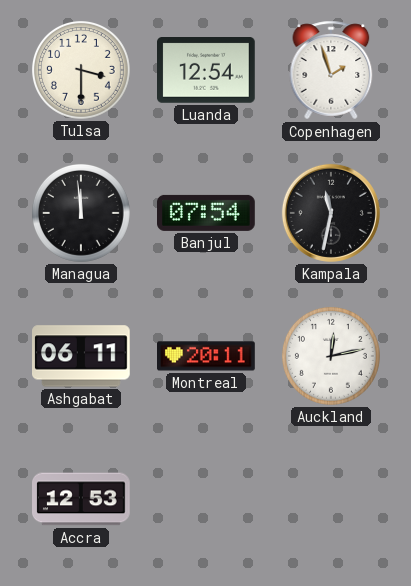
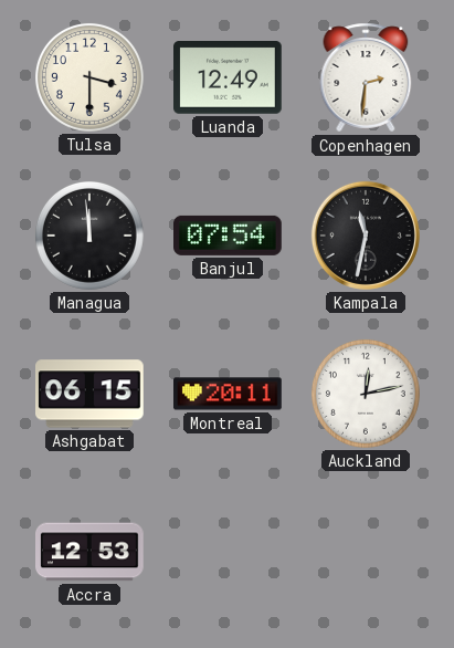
Luanda: 12:54 -> 12:49 (229, 79)
Copenhagen: 1:57 -> 2:31 (366, 77)
Ashgabat: 06:11 -> 06:15 (91, 394)
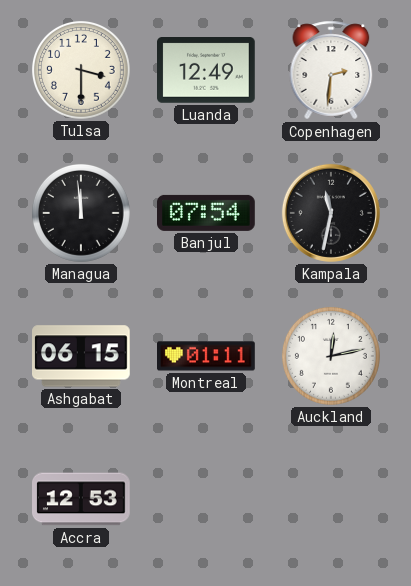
Montreal: 20:11 -> 01:11 (206, 356)
